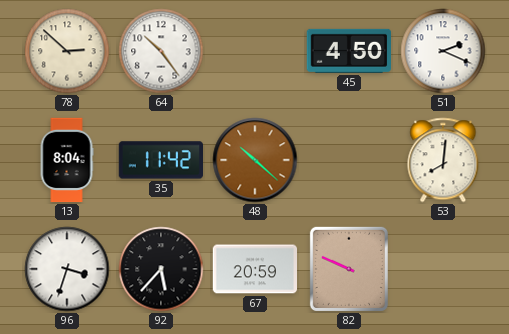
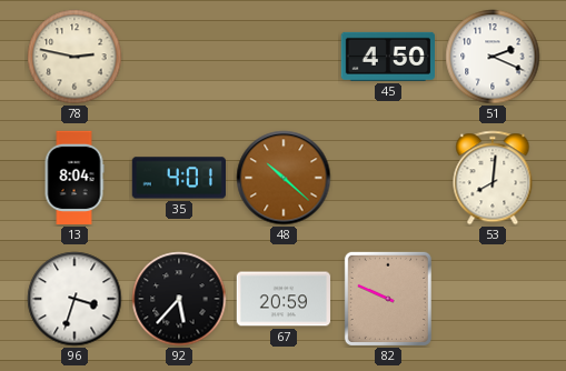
78: 2:52 -> 2:47 (75, 57)
64: 10:24 -> none (161, 51)
35: 11:42 -> 4:01 (178, 178)
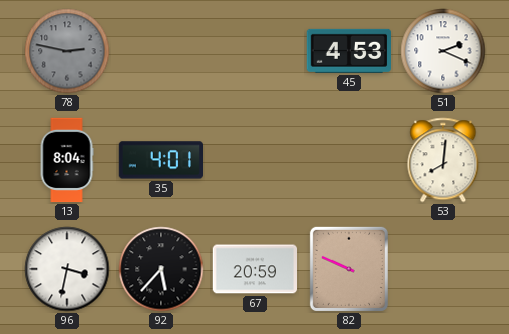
78 dial: cream -> grey (67, 51)
45: 4:50 -> 4:53 (348, 51)
48: 10:22 -> none (284, 178)
96: 3:33 -> 3:32 (67, 269)
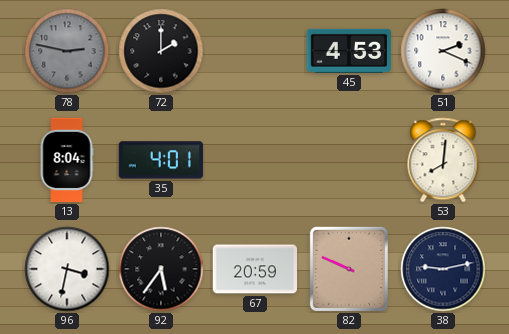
72: none -> 2:00 (161, 51)
92: 5:37 -> 5:36 (161, 269)
38: none -> 9:13 (443, 269)
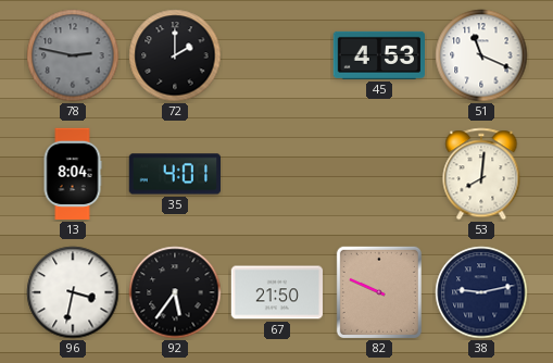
51: 2:19 -> 11:19 (481, 55)
67: 20:59 -> 21:50 (277, 292)
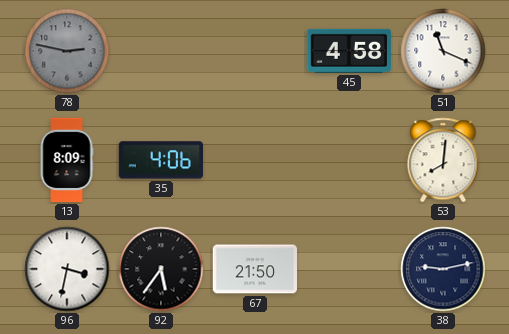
72: 2:00 -> none (175, 55)
45: 4:53 -> 4:58 (348, 51)
13: 8:04 -> 8:09 (67, 160)
35: 4:01 -> 4:06 (160, 160)
82: 9:49 -> none (379, 292)
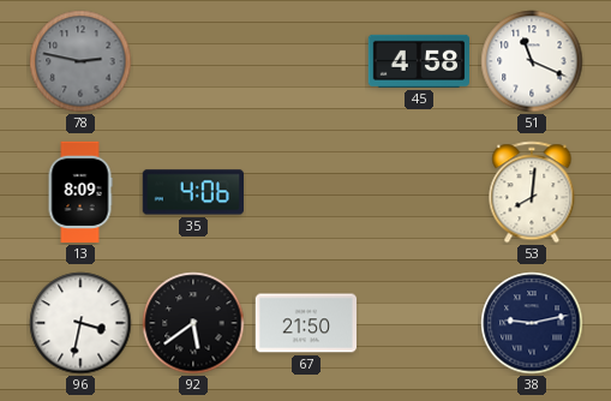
92: 5:36 -> 5:39 (193, 323)
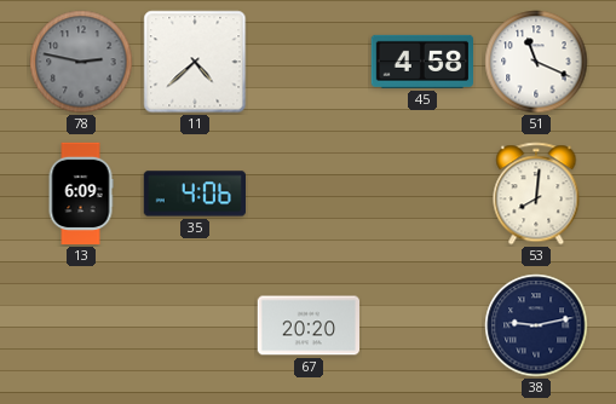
11: none -> 4:38 (195, 62)
13: 8:09 -> 6:09 (81, 194)
96: 3:32 -> none (80, 323)
92: 5:39 -> none (193, 323)
67: 21:50 -> 20:20 (309, 325)
